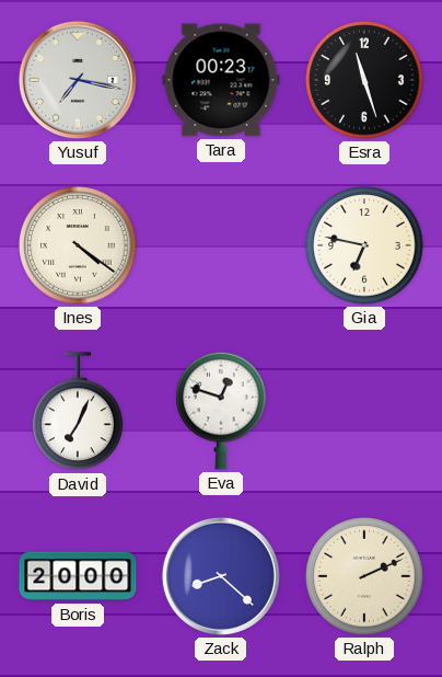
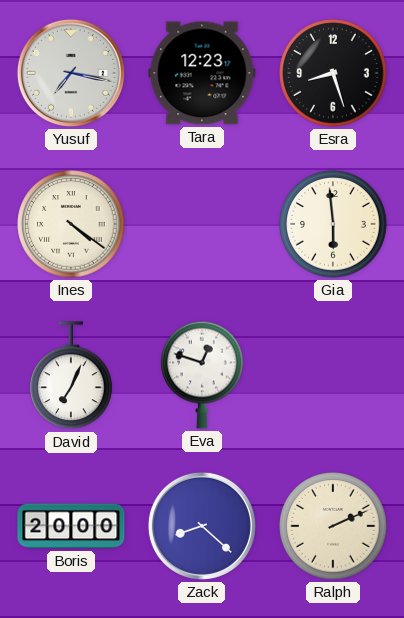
Tara: 00:23 -> 12:23 (202, 73)
Esra: 11:27 -> 8:27 (333, 73)
Gia: 6:47 -> 5:59 (333, 224)
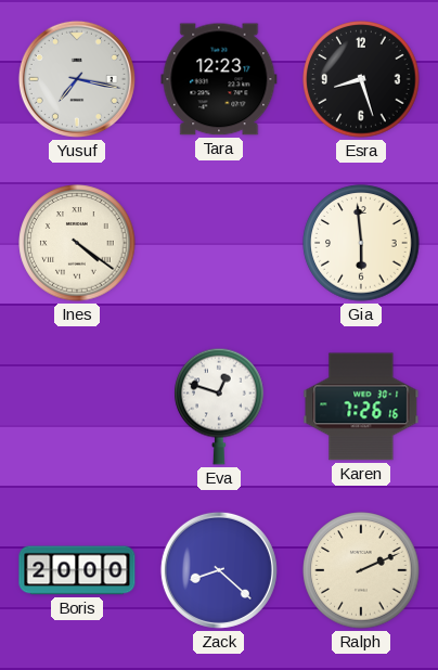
David: 7:04 -> none (71, 376)
Karen: none -> 7:26 (361, 407)
